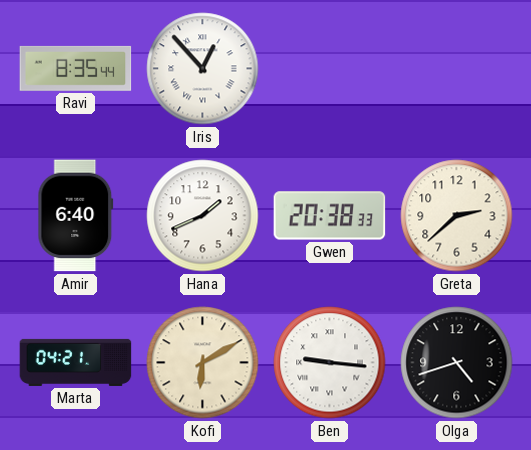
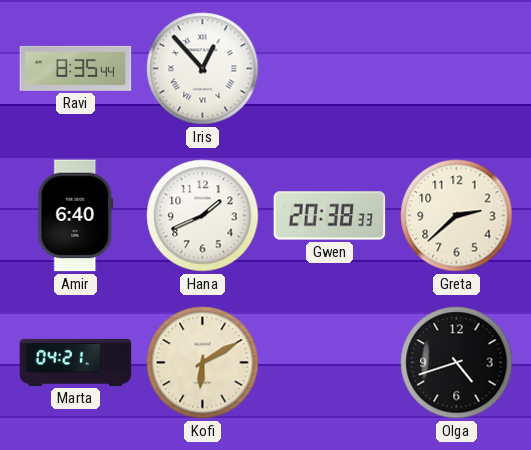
Ben: 9:16 -> none (330, 363)
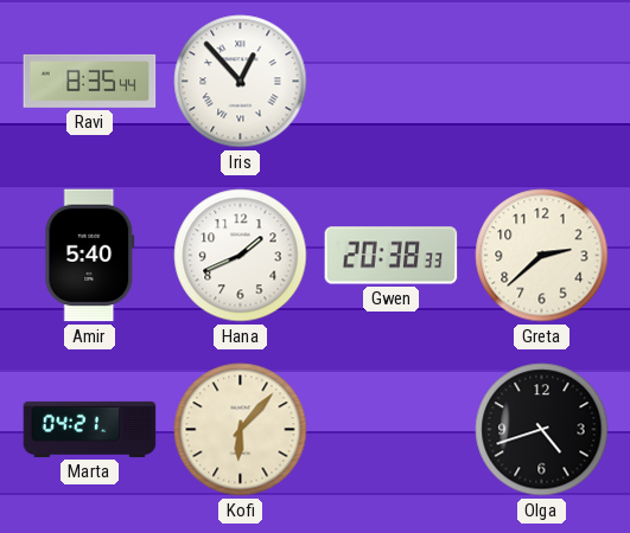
Amir: 6:40 -> 5:40 (90, 256)
Kofi: 6:10 -> 6:07 (241, 430)
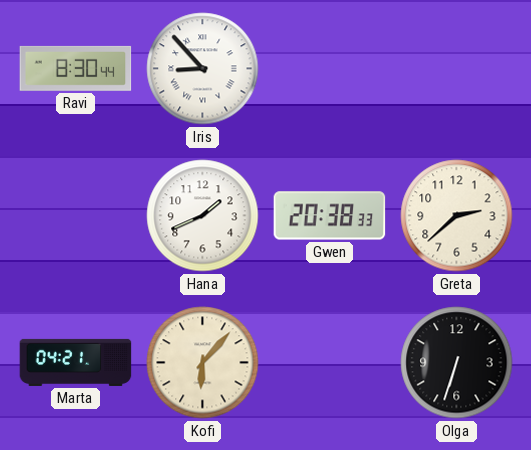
Ravi: 8:35 -> 8:30 (76, 68)
Iris: 12:53 -> 8:53 (203, 69)
Amir: 5:40 -> none (90, 256)
Olga: 4:42 -> 6:33 (457, 363)
